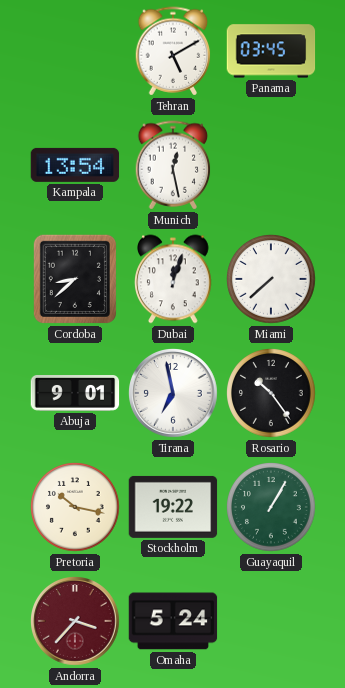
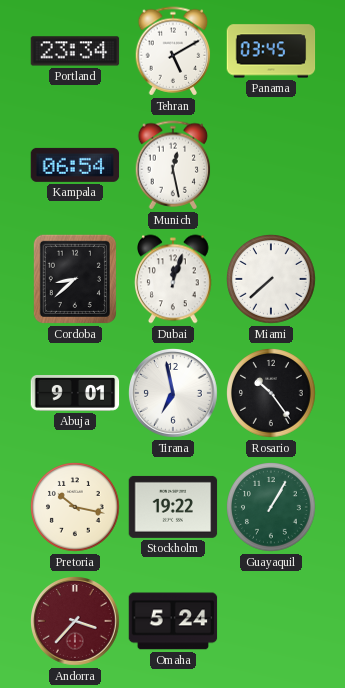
Portland: none -> 23:34 (75, 51)
Kampala: 13:54 -> 06:54 (75, 165)
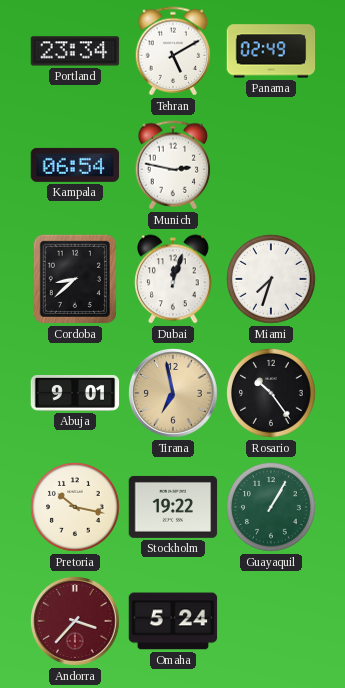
Panama: 03:45 -> 02:49 (271, 51)
Munich: 12:28 -> 2:47 (173, 165)
Miami: 7:38 -> 7:33 (272, 280)
Tirana dial: white -> champagne (174, 394)
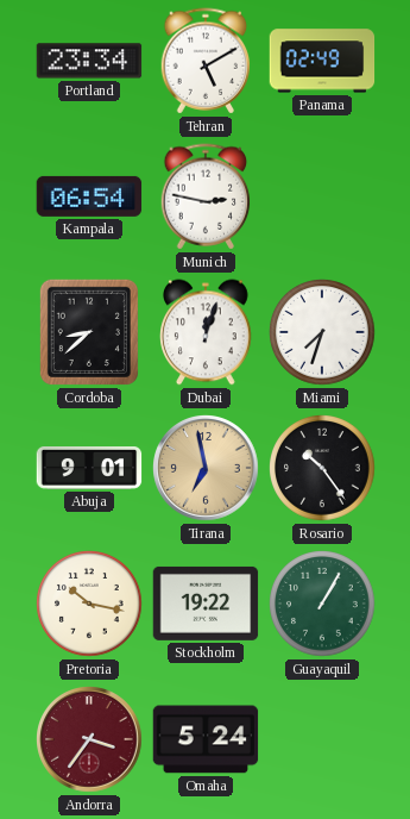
Andorra: 3:37 -> 3:36 (90, 740)
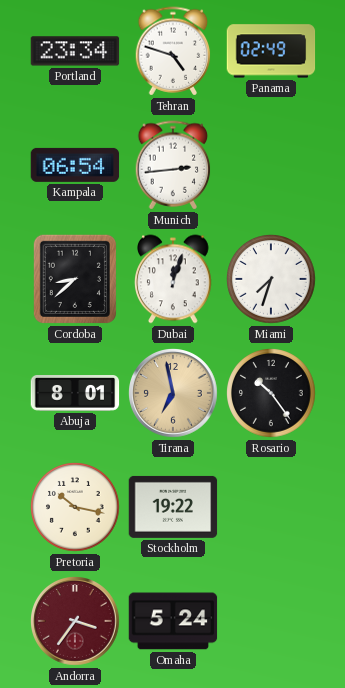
Tehran: 5:10 -> 4:48 (173, 51)
Munich: 2:47 -> 2:44 (173, 165)
Abuja: 9:01 -> 8:01 (75, 394)
Guayaquil: 1:05 -> none (323, 605)
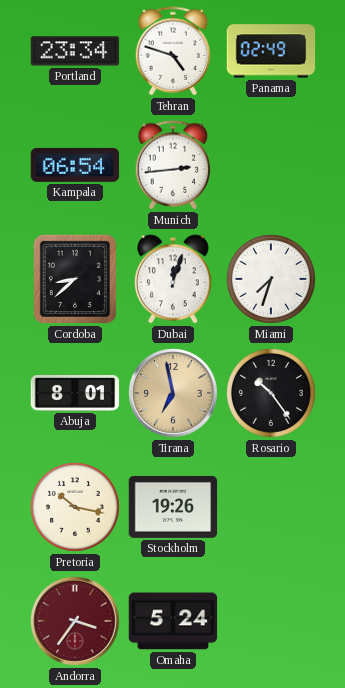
Stockholm: 19:22 -> 19:26 (173, 507)
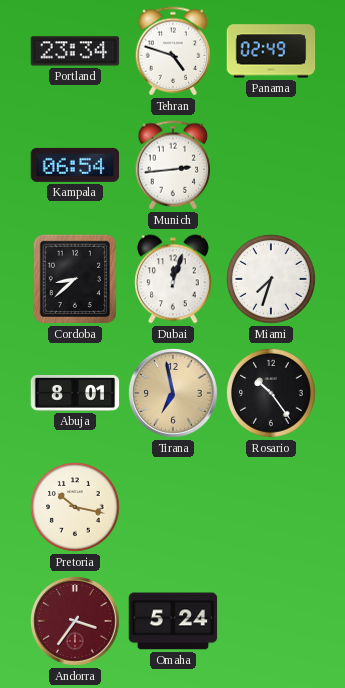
Stockholm: 19:26 -> none (173, 507)
